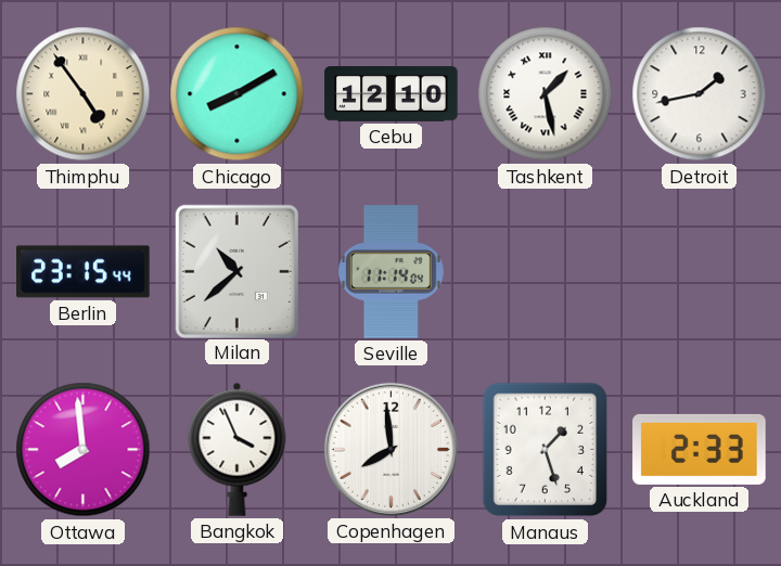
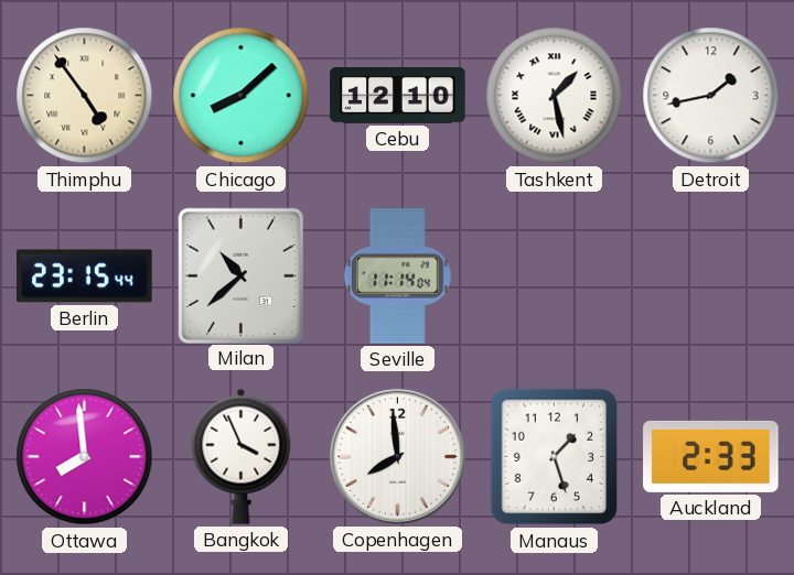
Chicago: 8:10 -> 8:08 (242, 96)
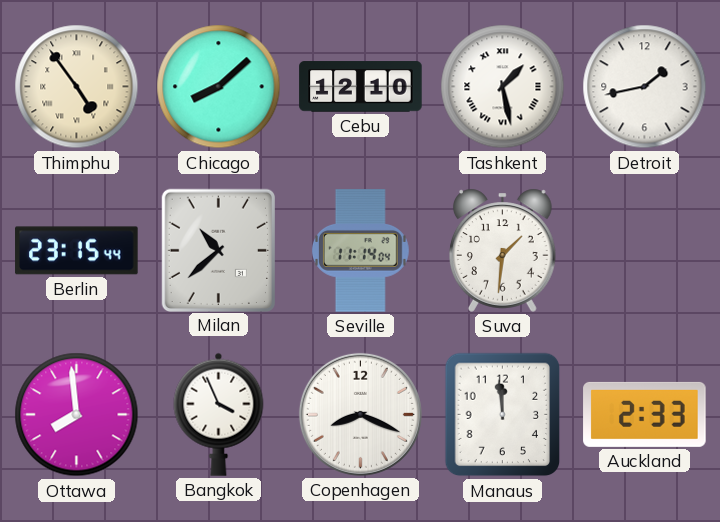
Suva: none -> 1:31 (503, 250)
Copenhagen: 7:59 -> 8:19 (360, 414)
Manaus: 1:27 -> 11:59 (503, 415)
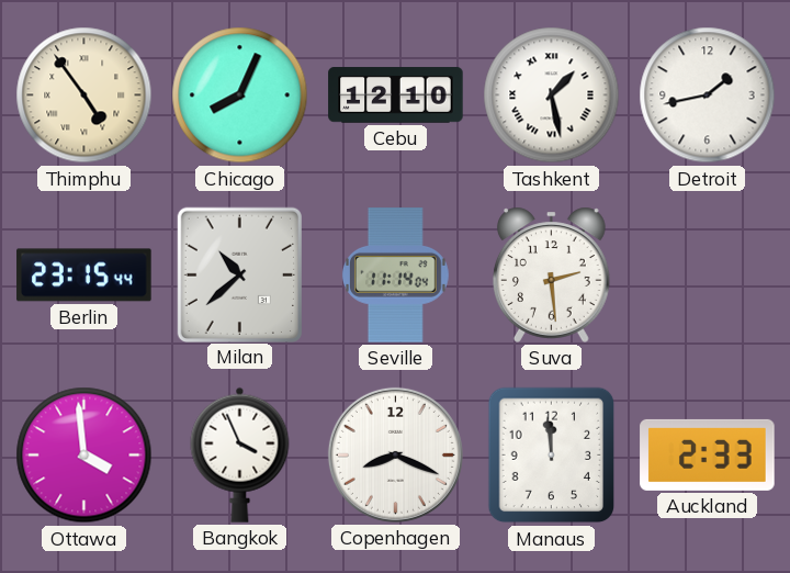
Chicago: 8:08 -> 8:04 (240, 95)
Suva: 1:31 -> 2:29 (552, 274)
Ottawa: 7:59 -> 3:59 (84, 456)
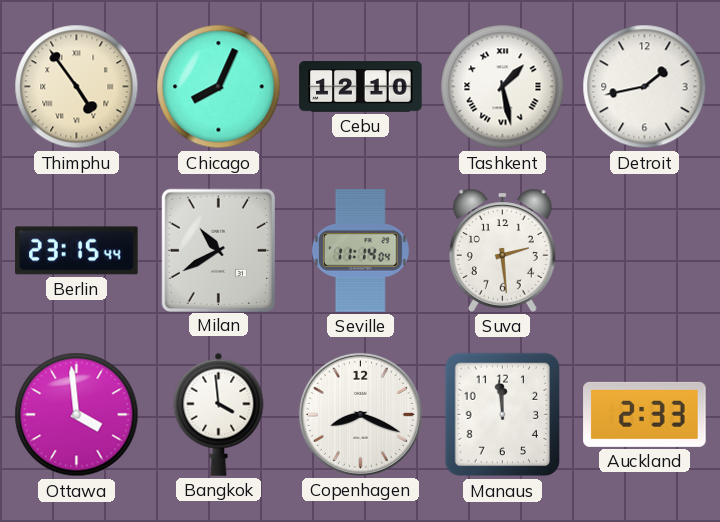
Milan: 10:38 -> 10:40 (218, 250)
Bangkok: 3:56 -> 3:59 (219, 414)
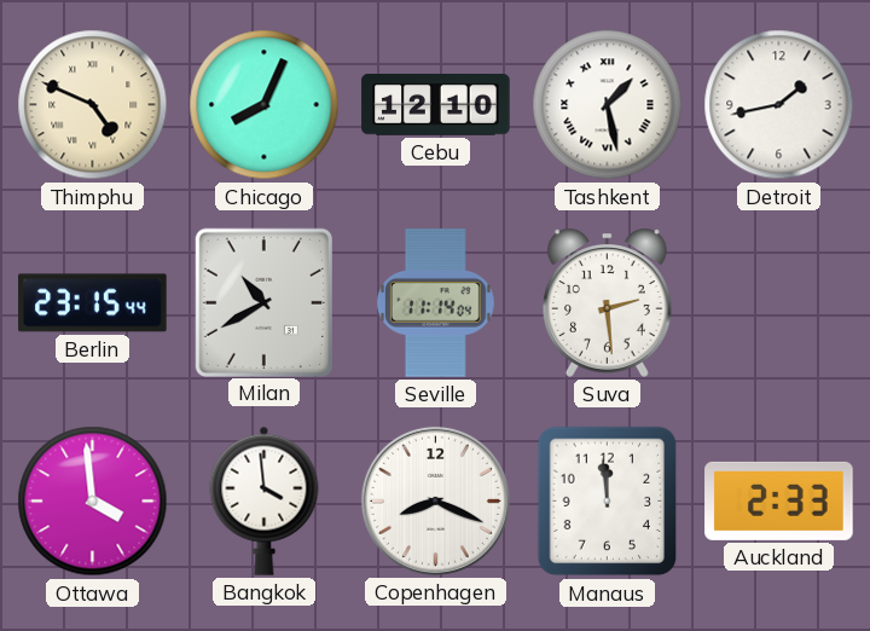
Thimphu: 4:54 -> 4:49 (93, 105)
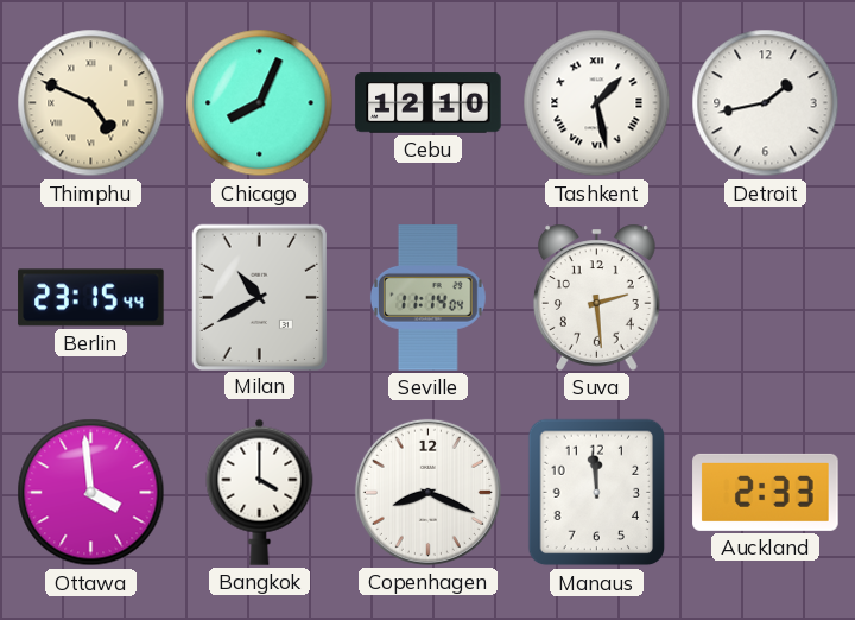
Bangkok: 3:59 -> 4:00 (260, 492)
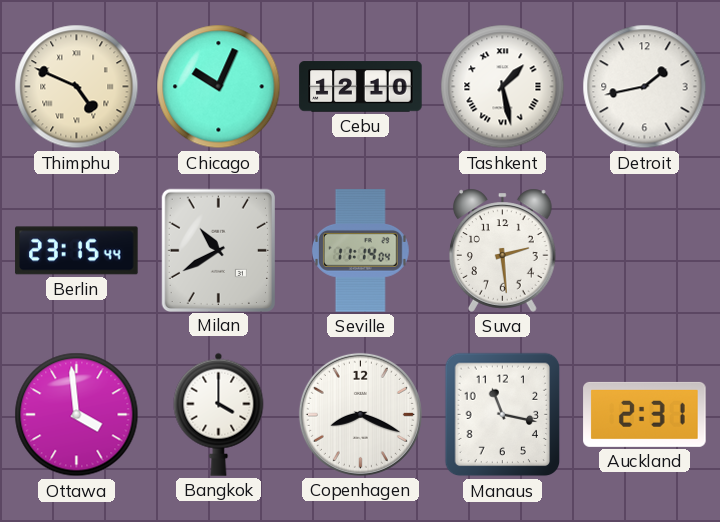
Chicago: 8:04 -> 10:04 (219, 87)
Manaus: 11:59 -> 11:17 (503, 415)
Auckland: 2:33 -> 2:31 (645, 414)
